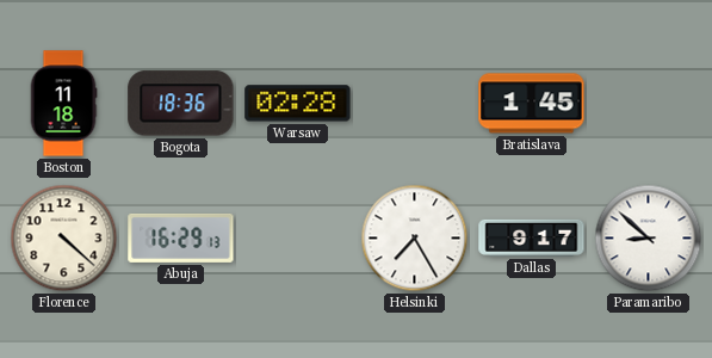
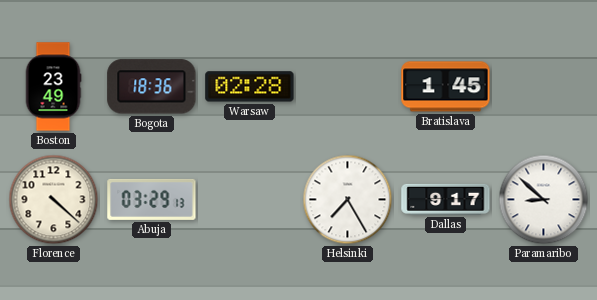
Boston: 11:18 -> 23:49 (53, 87)
Abuja: 16:29 -> 03:29 (152, 199)
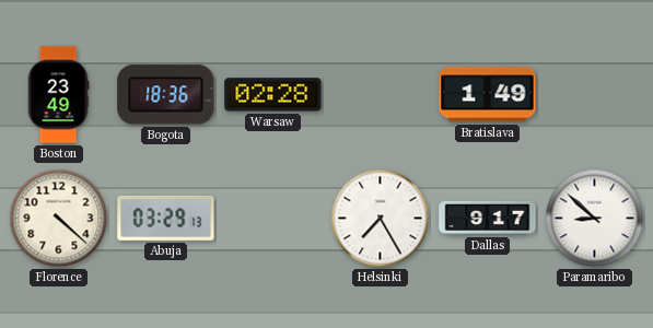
Bratislava: 1:45 -> 1:49 (488, 95)
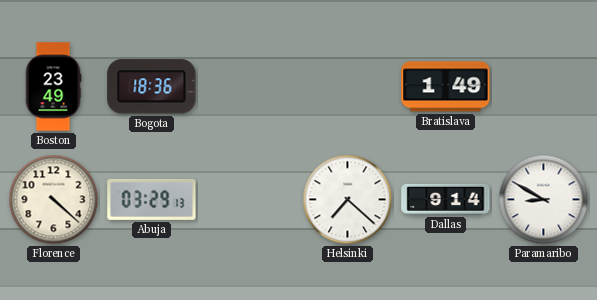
Warsaw: 02:28 -> none (273, 95)
Helsinki: 7:25 -> 7:22 (348, 200)
Dallas: 9:17 -> 9:14 (446, 199)
Paramaribo: 8:52 -> 8:50 (544, 200)
